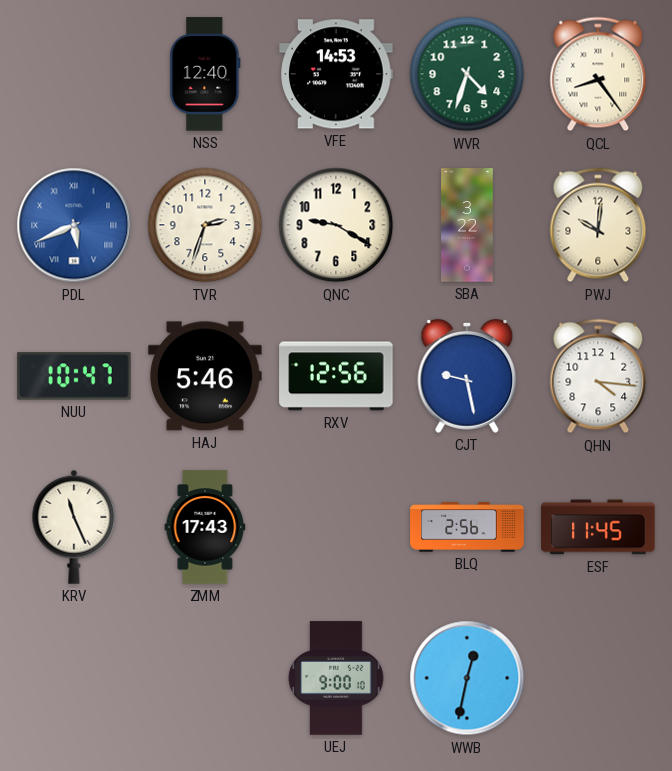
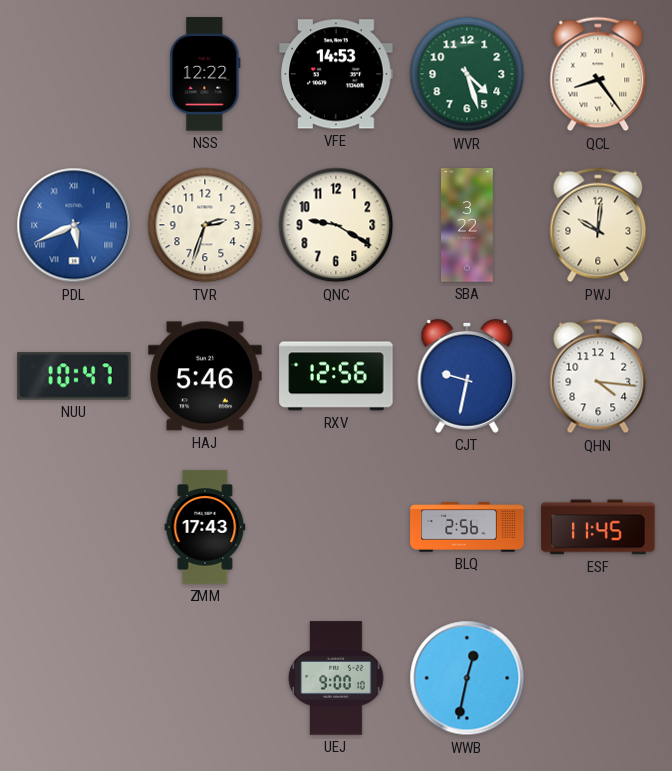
NSS: 12:40 -> 12:22 (205, 74)
WVR: 4:33 -> 4:27 (467, 74)
CJT: 9:28 -> 9:32 (467, 376)
KRV: 11:26 -> none (74, 527)
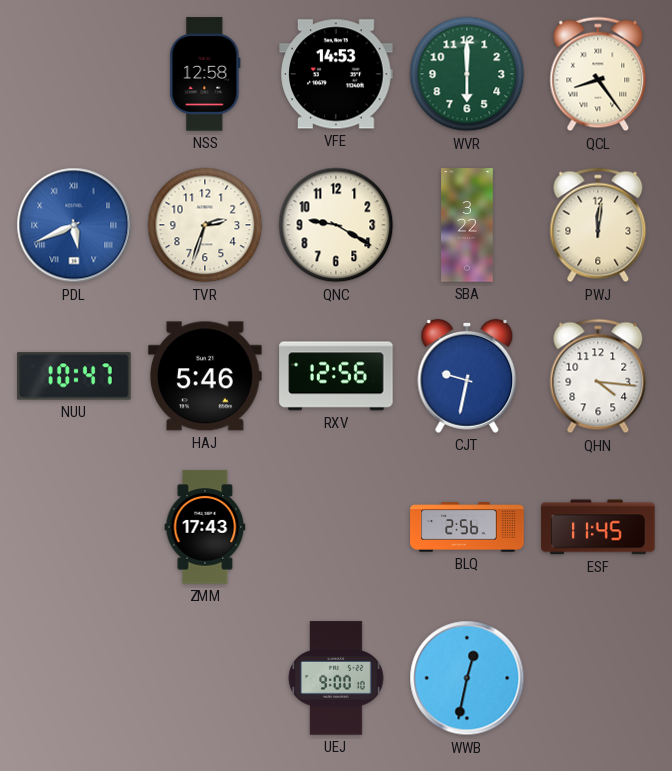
NSS: 12:22 -> 12:58 (205, 74)
WVR: 4:27 -> 6:00 (467, 74)
PWJ: 10:01 -> 12:01 (598, 225)
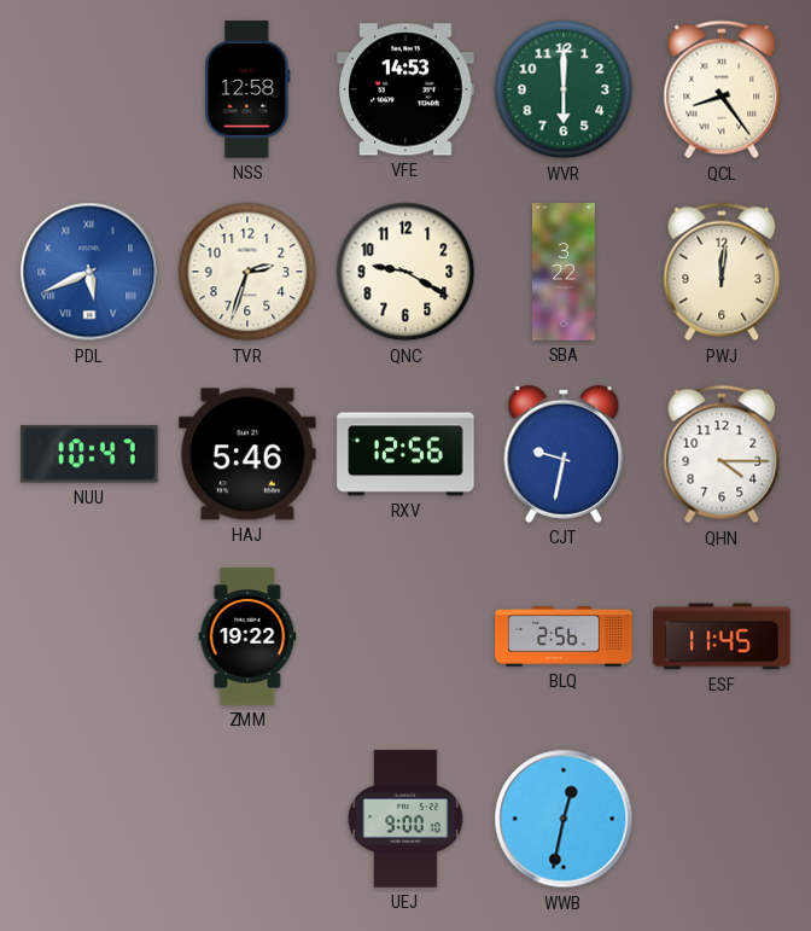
QHN: 4:16 -> 4:15 (722, 454)
ZMM: 17:43 -> 19:22 (247, 636)
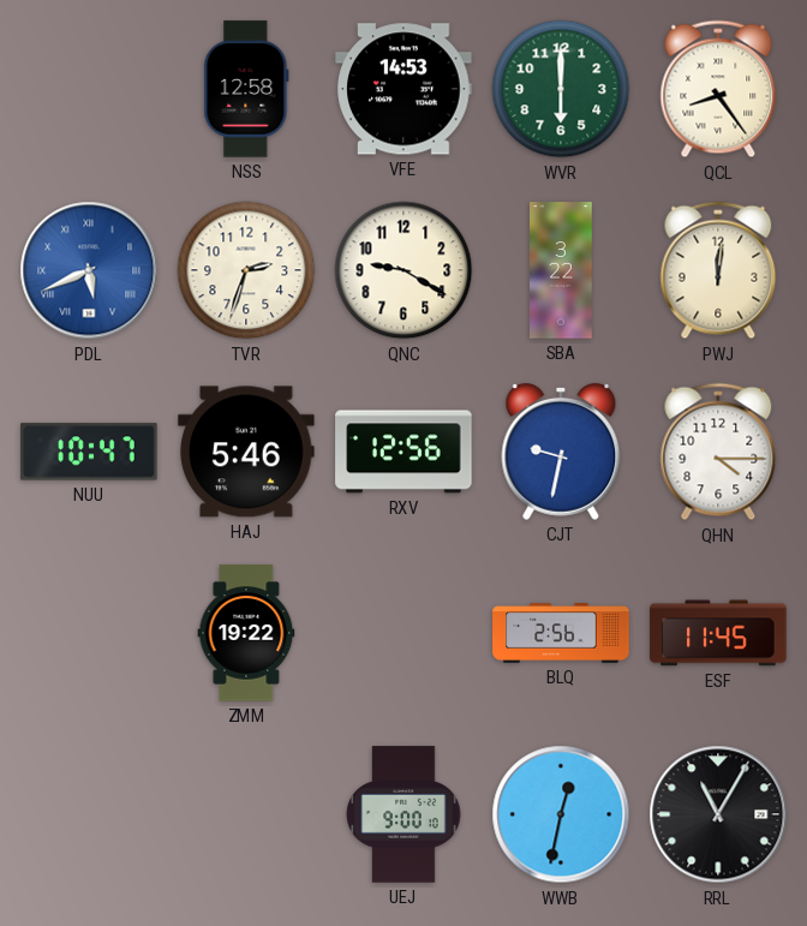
RRL: none -> 11:05 (718, 814)
